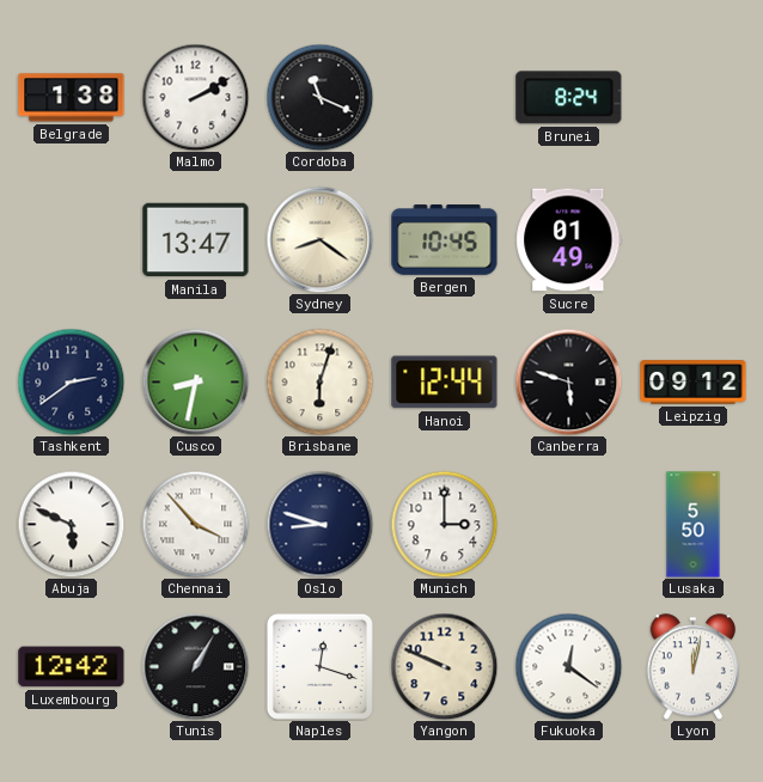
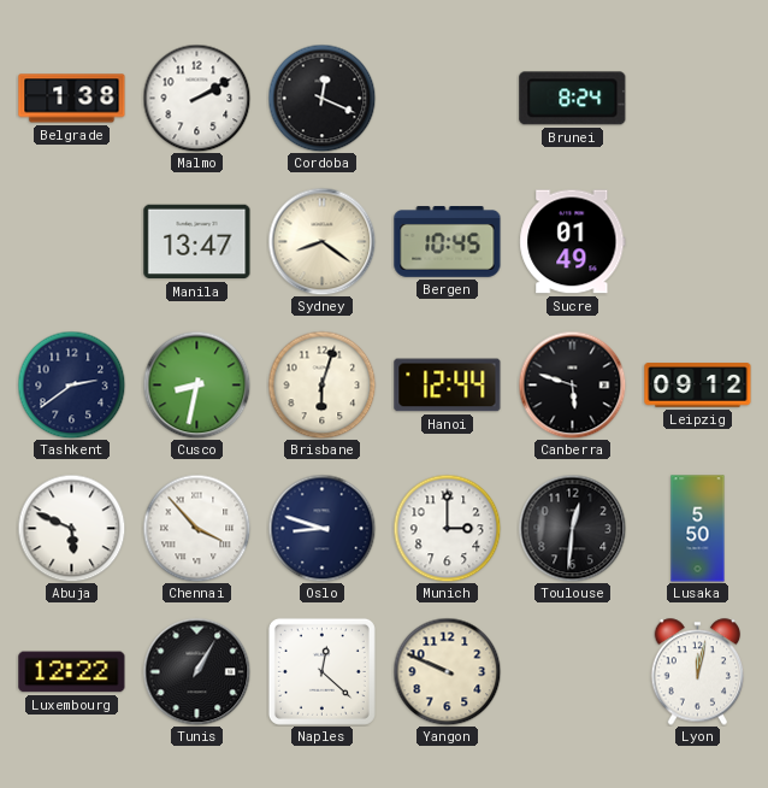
Cordoba: 11:19 -> 12:19 (321, 98)
Toulouse: none -> 12:31 (572, 528)
Luxembourg: 12:42 -> 12:22 (72, 672)
Naples: 12:18 -> 12:22 (321, 671)
Fukuoka: 12:21 -> none (568, 666)
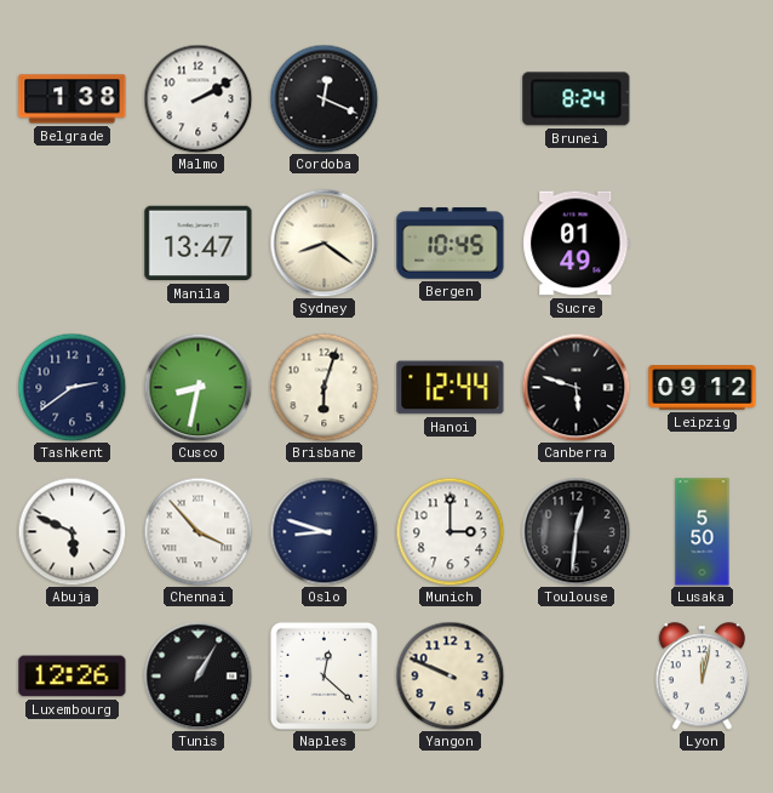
Luxembourg: 12:22 -> 12:26 (73, 677)
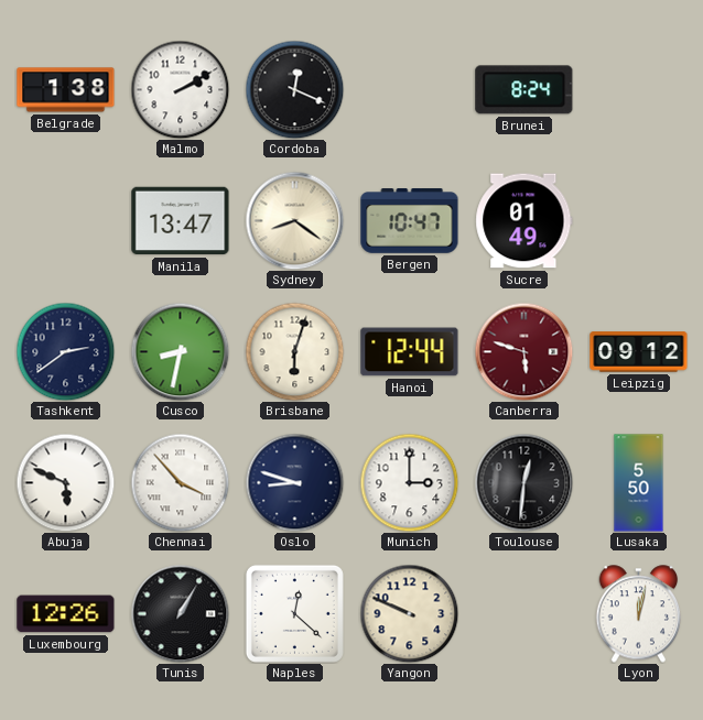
Bergen: 10:45 -> 10:47 (410, 221)
Canberra dial: black -> burgundy (523, 351)
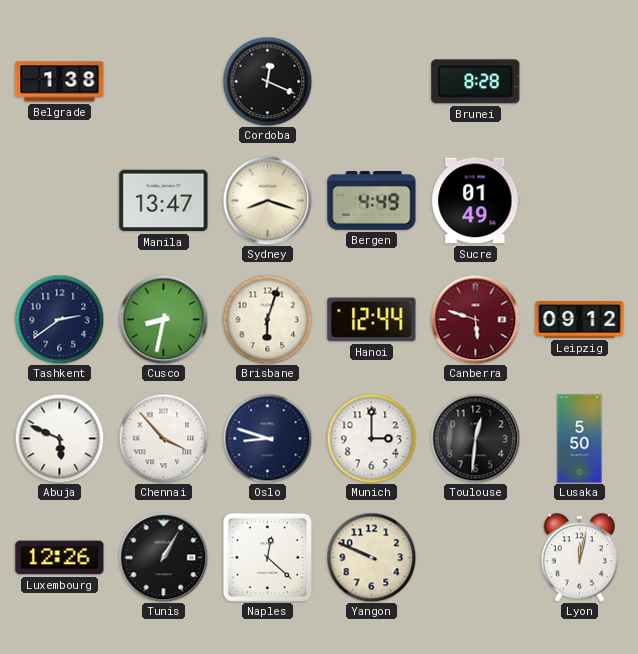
Malmo: 2:10 -> none (180, 89)
Brunei: 8:24 -> 8:28 (476, 82)
Sydney: 8:21 -> 8:18 (267, 200)
Bergen: 10:47 -> 4:49 (372, 201)
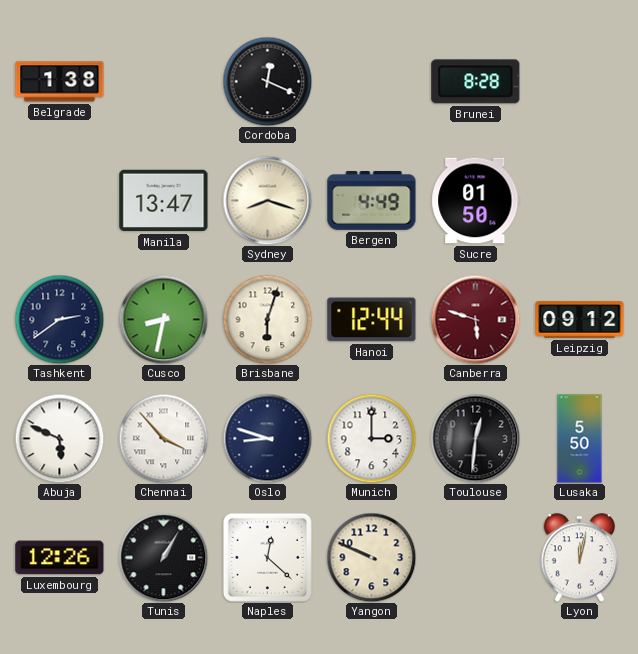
Sucre: 01:49 -> 01:50 (476, 201)
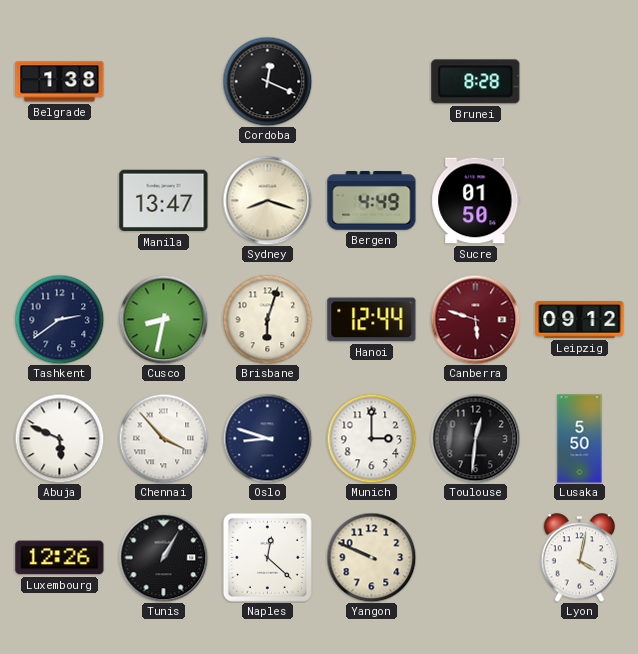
Lyon: 12:02 -> 4:02 (580, 558)
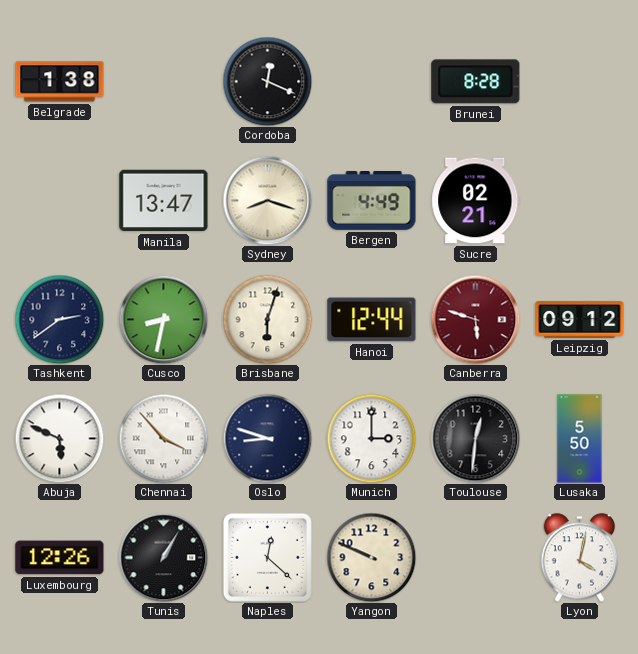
Sucre: 01:50 -> 02:21 (476, 201)
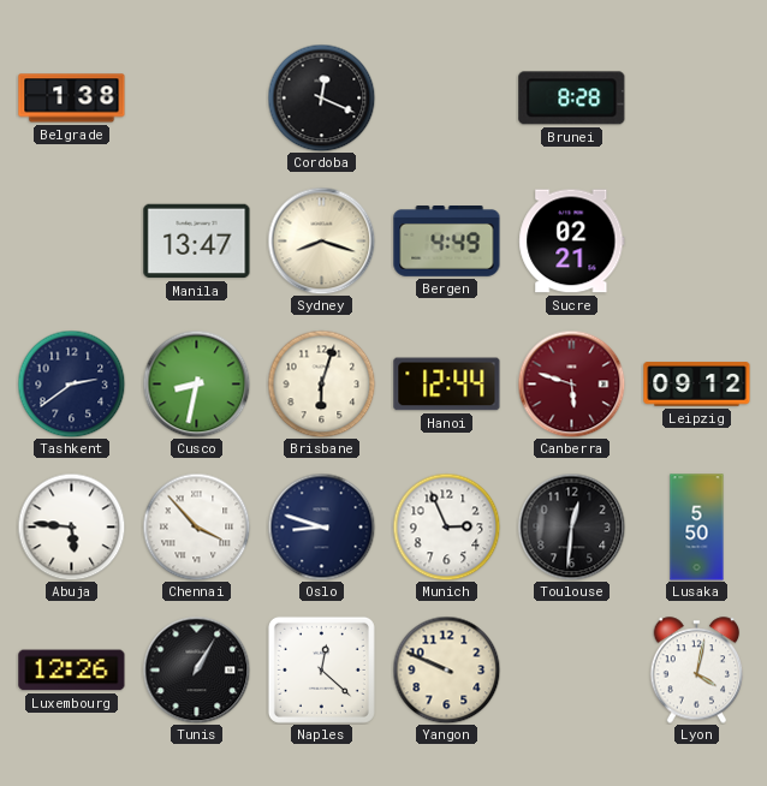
Abuja: 5:49 -> 5:46 (71, 526)
Munich: 3:00 -> 2:56 (446, 526)
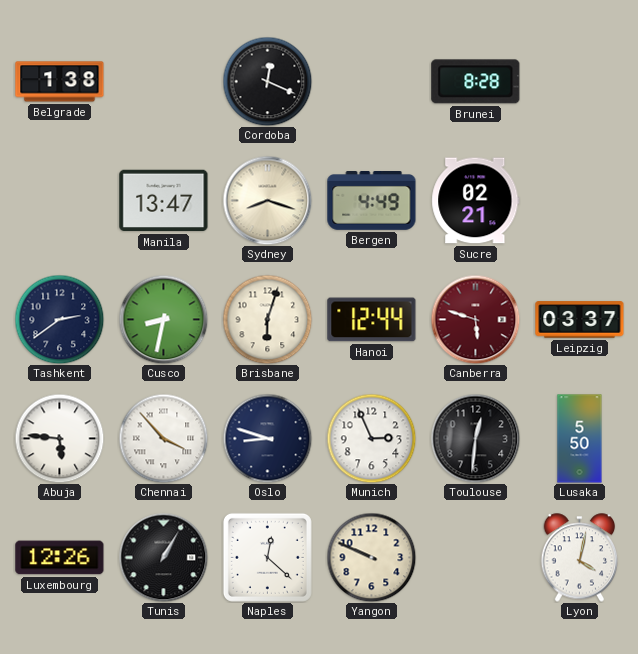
Leipzig: 09:12 -> 03:37 (580, 320)
